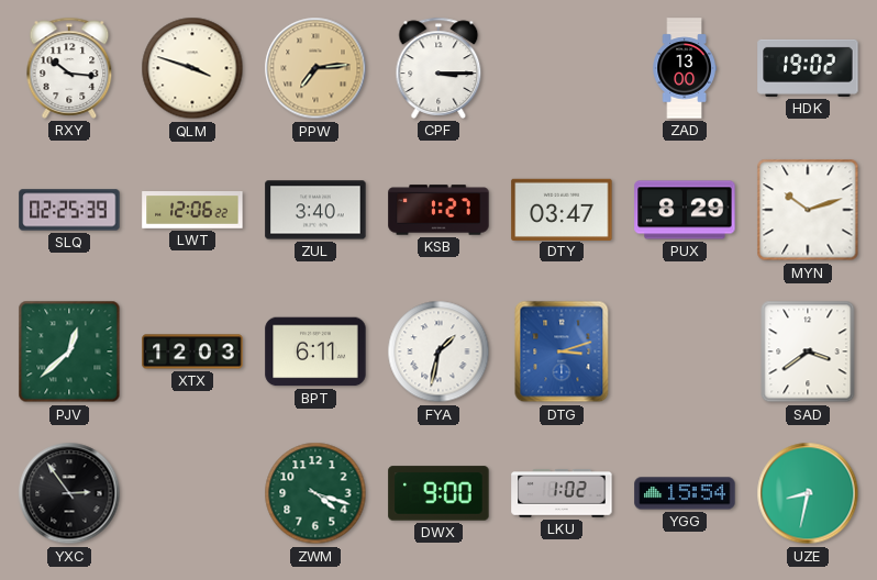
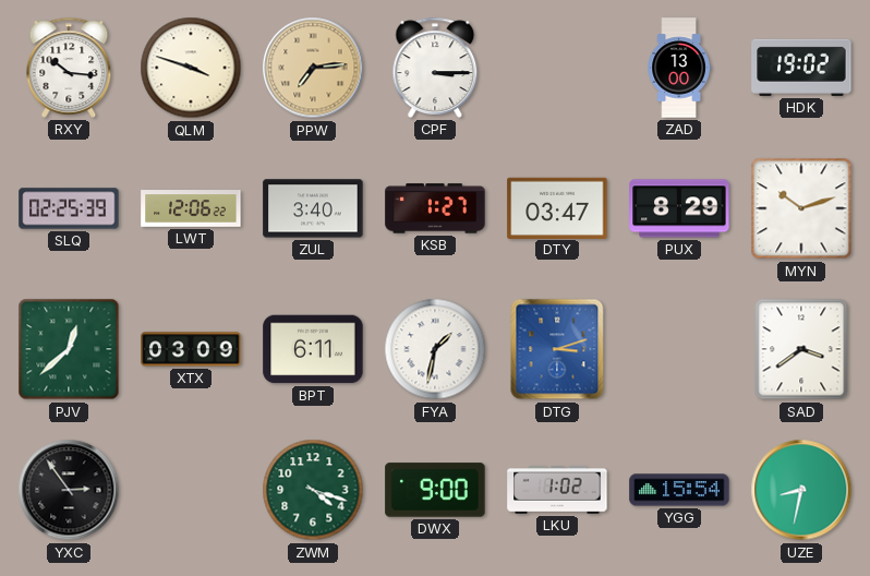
XTX: 12:03 -> 03:09 (191, 349)
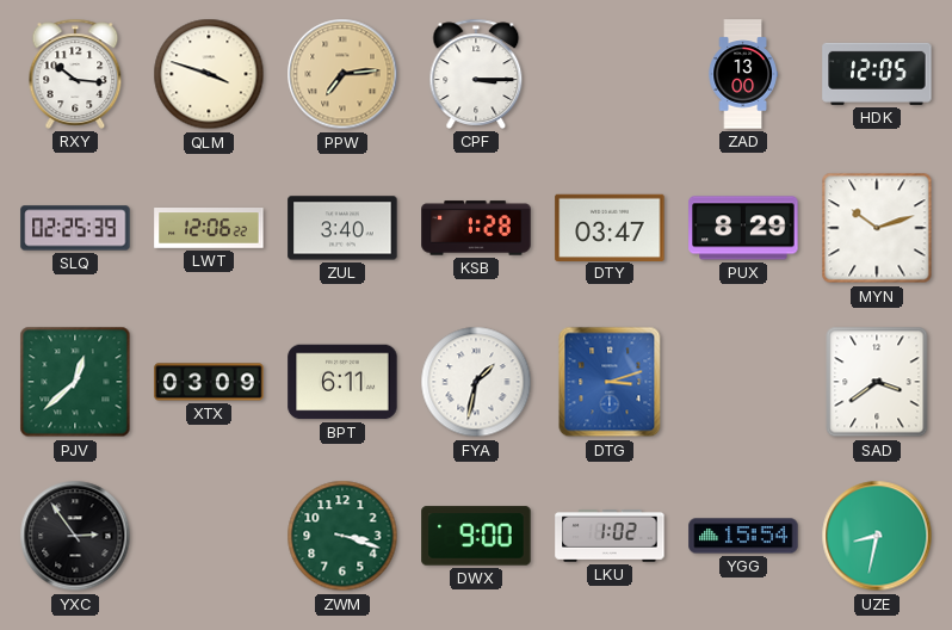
HDK: 19:02 -> 12:05 (877, 74)
KSB: 1:27 -> 1:28 (476, 228)
ZWM: 4:18 -> 3:18 (342, 536)
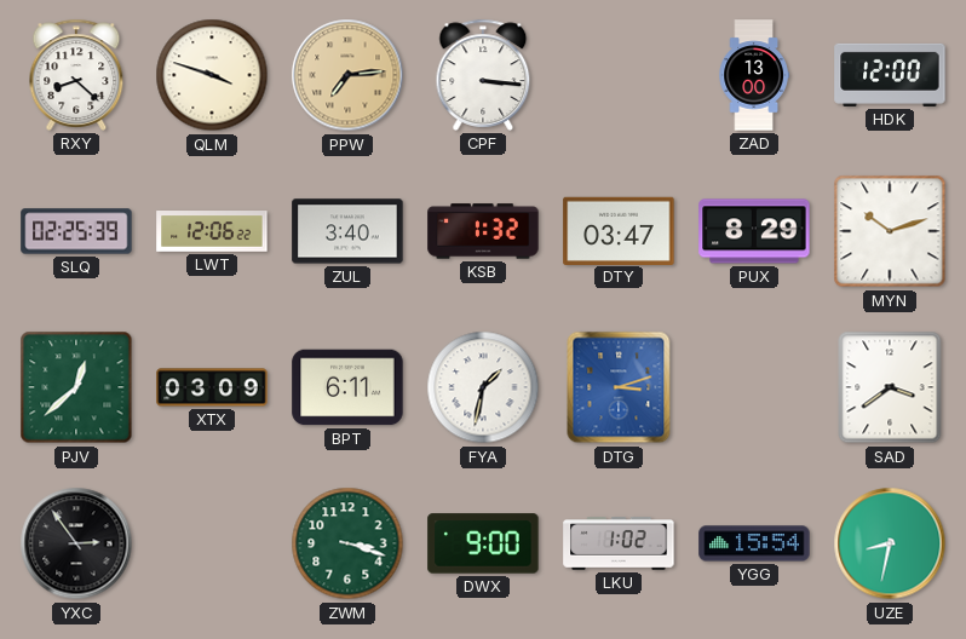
RXY: 10:16 -> 8:22 (76, 75)
CPF: 3:15 -> 3:16 (483, 75)
HDK: 12:05 -> 12:00 (890, 75)
KSB: 1:28 -> 1:32 (483, 231)
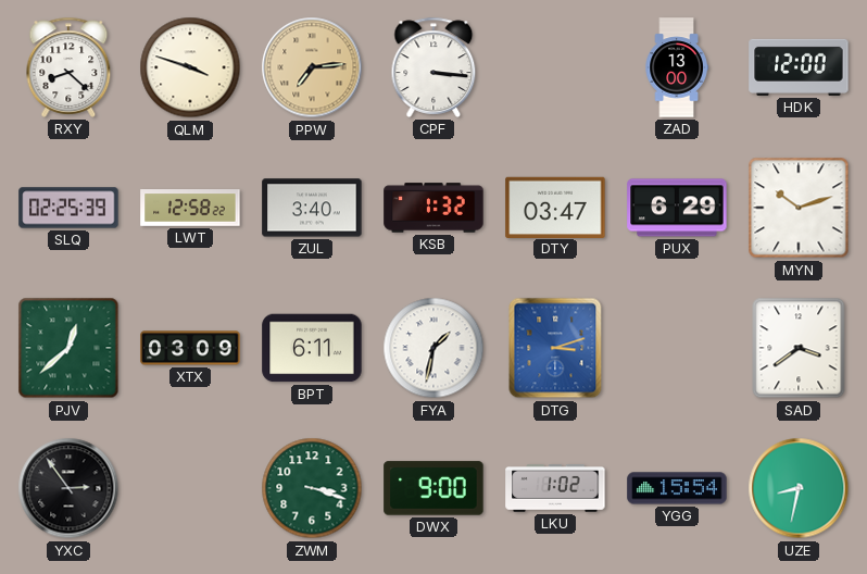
LWT: 12:06 -> 12:58 (190, 209)
PUX: 8:29 -> 6:29 (677, 208)
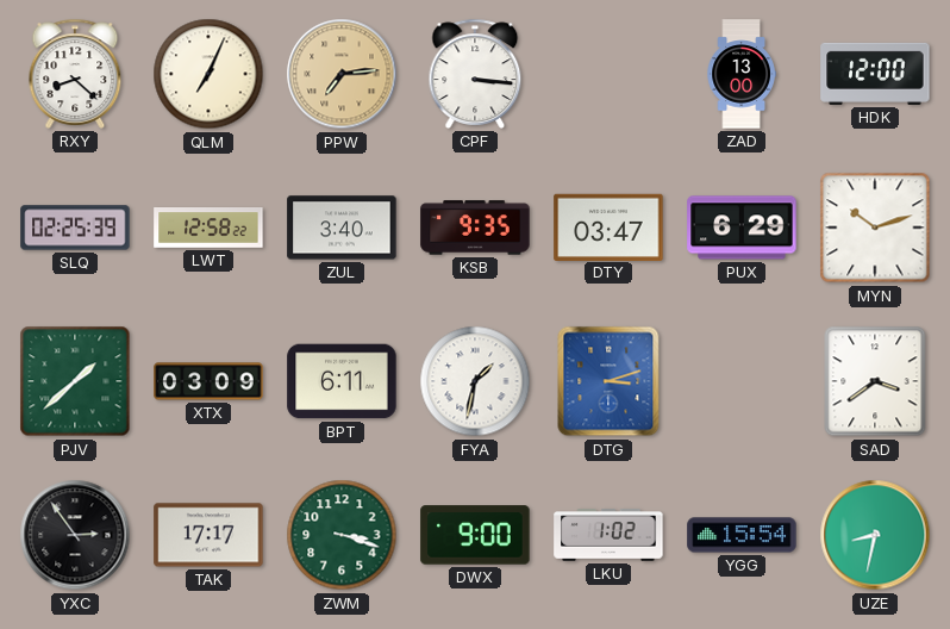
QLM: 3:48 -> 7:04 (208, 74)
KSB: 1:32 -> 9:35 (475, 228)
PJV: 12:38 -> 1:38 (75, 381)
TAK: none -> 17:17 (208, 535)
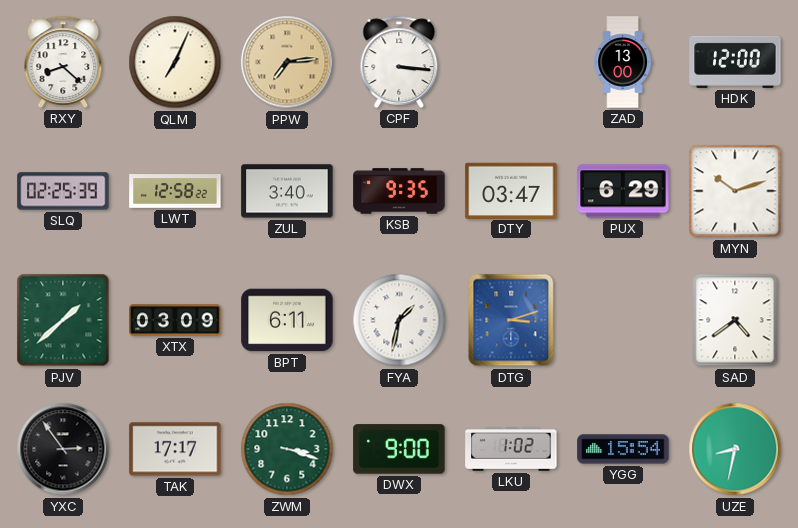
SAD: 3:39 -> 4:39 (735, 320)
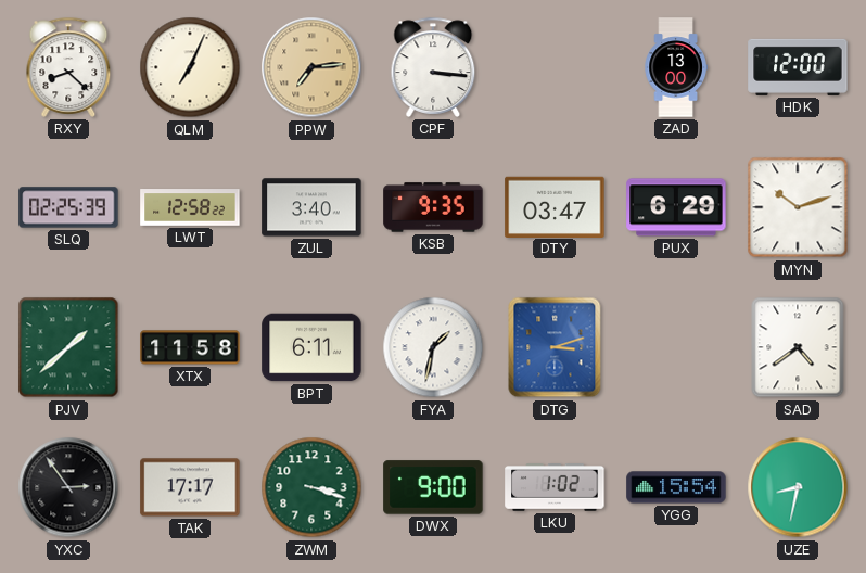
XTX: 03:09 -> 11:58 (190, 347)
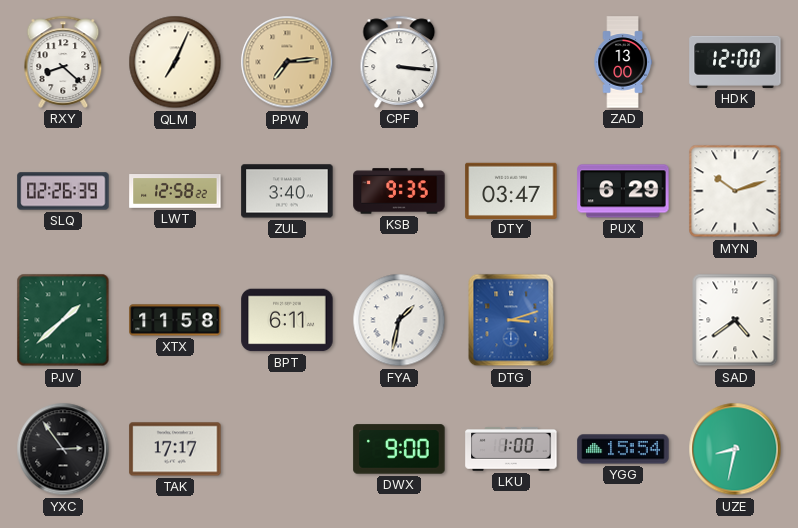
SLQ: 02:25 -> 02:26 (63, 191)
ZWM: 3:18 -> none (311, 487)
LKU: 1:02 -> 1:00 (511, 450)
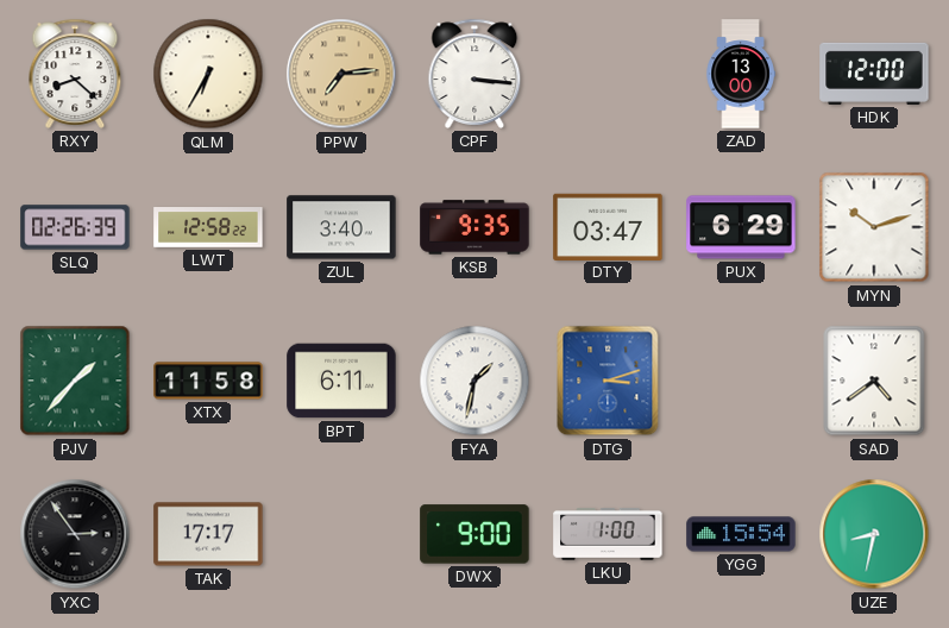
QLM: 7:04 -> 6:35 (208, 74)
PJV: 1:38 -> 1:37 (75, 381)
